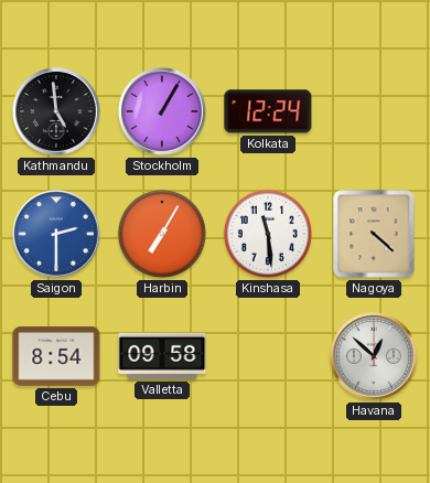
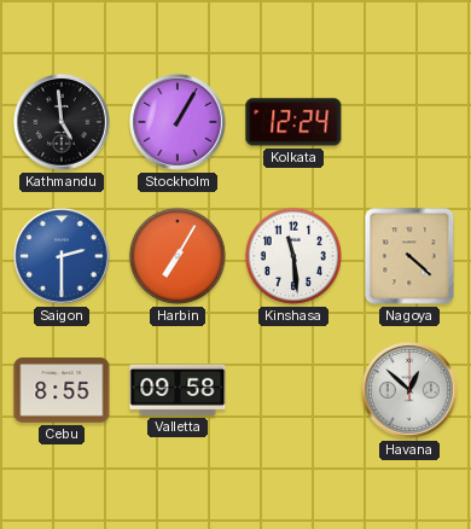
Cebu: 8:54 -> 8:55 (62, 390)
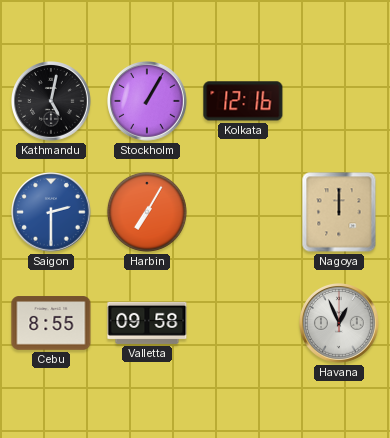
Kathmandu: 4:59 -> 5:02 (51, 101)
Kolkata: 12:24 -> 12:16 (243, 101)
Kinshasa: 11:29 -> none (293, 256)
Nagoya: 4:22 -> 12:00 (339, 212)
Havana: 12:52 -> 12:56 (339, 323)
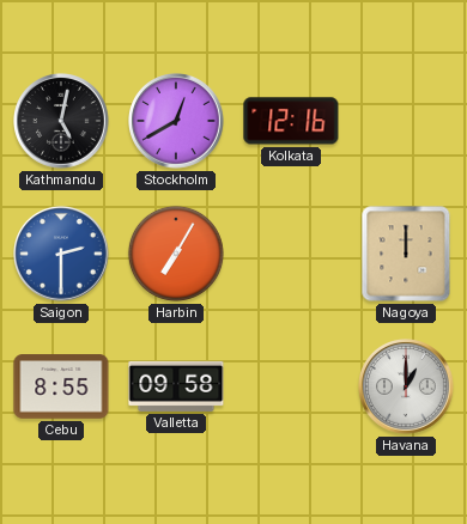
Stockholm: 1:05 -> 12:40 (176, 121)
Havana: 12:56 -> 1:00 (406, 386)
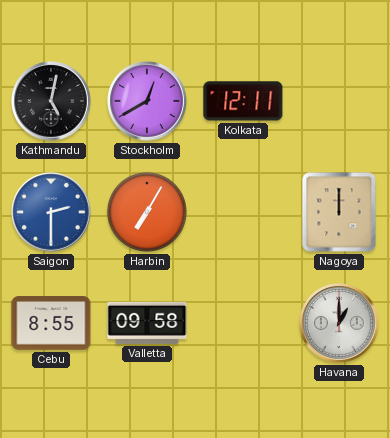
Kolkata: 12:16 -> 12:11 (243, 101)
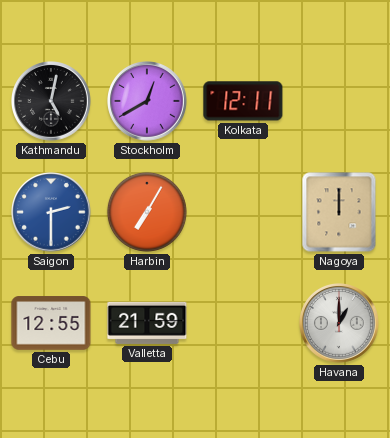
Cebu: 8:55 -> 12:55 (51, 323)
Valletta: 09:58 -> 21:59 (147, 323)
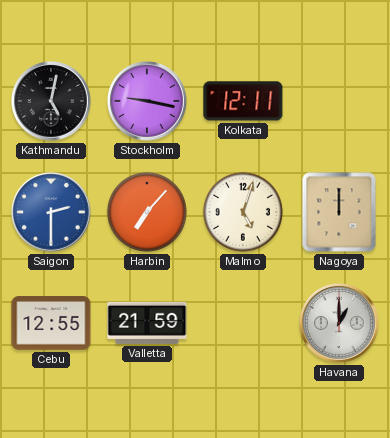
Stockholm: 12:40 -> 9:17 (147, 101)
Harbin: 7:05 -> 7:07 (147, 212)
Malmo: none -> 5:03 (243, 212)
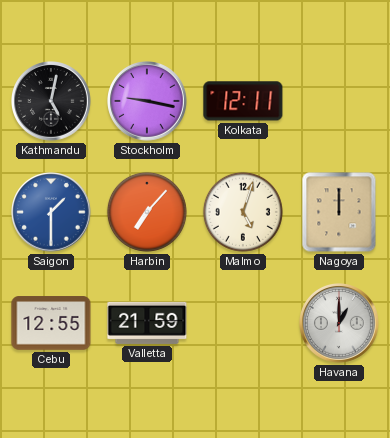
Saigon: 2:30 -> 1:30 (51, 212)
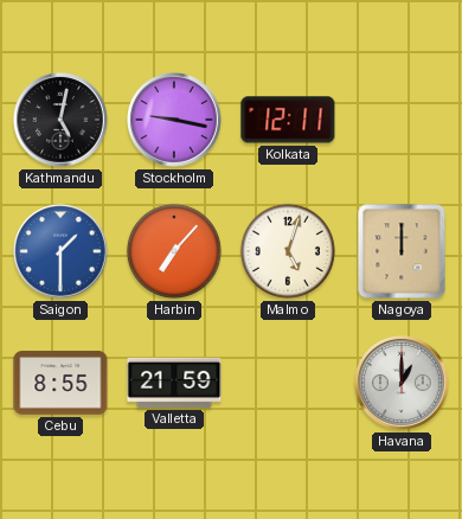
Cebu: 12:55 -> 8:55 (60, 383)
